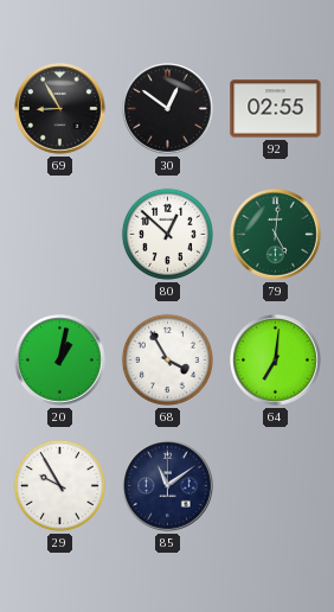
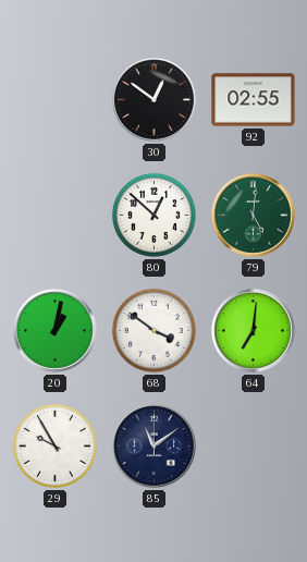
69: 8:55 -> none (60, 109)
68: 3:55 -> 3:51 (153, 330)
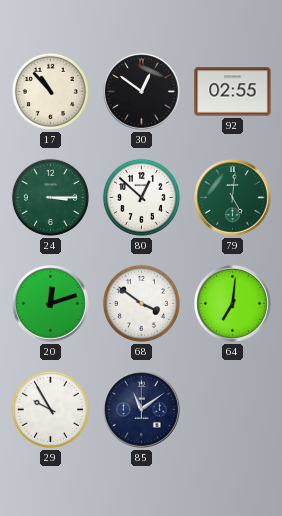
17: none -> 10:53 (50, 91)
24: none -> 3:15 (50, 197)
20: 1:02 -> 12:12 (51, 304)
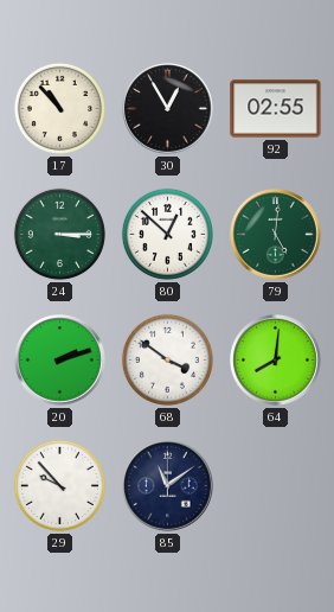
30: 12:51 -> 12:55 (168, 109)
20: 12:12 -> 2:12 (60, 361)
64: 7:01 -> 8:01 (276, 361)
29: 9:55 -> 9:53 (59, 485)
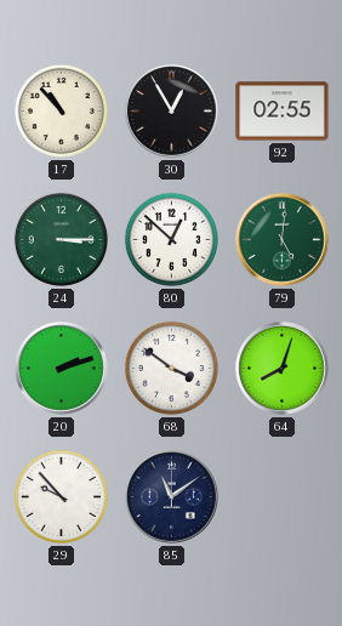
64: 8:01 -> 8:03 (283, 369)
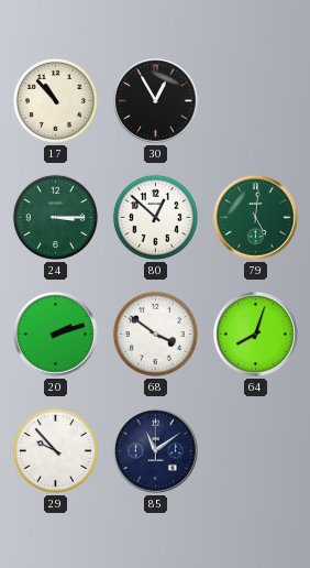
92: 02:55 -> none (283, 112)
